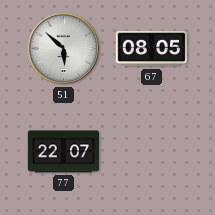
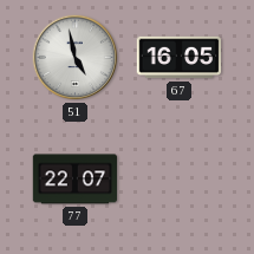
51: 5:52 -> 4:58 (76, 58)
67: 08:05 -> 16:05 (180, 58)
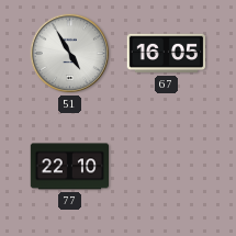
51: 4:58 -> 4:55 (70, 54)
77: 22:07 -> 22:10 (69, 167)
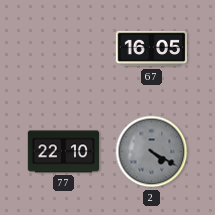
51: 4:55 -> none (70, 54)
2: none -> 4:20 (152, 152)
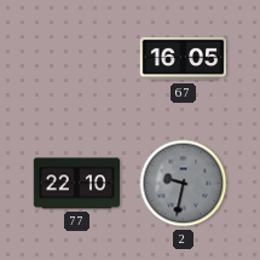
2: 4:20 -> 9:32 (184, 184)
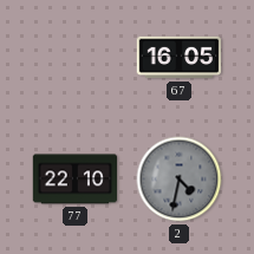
2: 9:32 -> 4:32 (180, 180)
